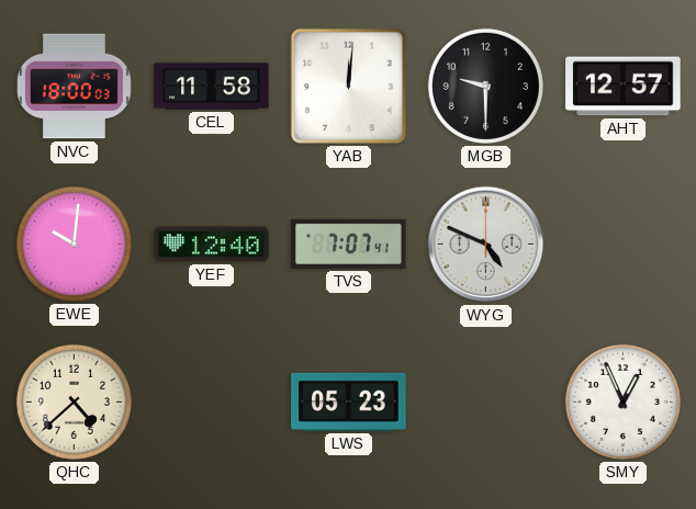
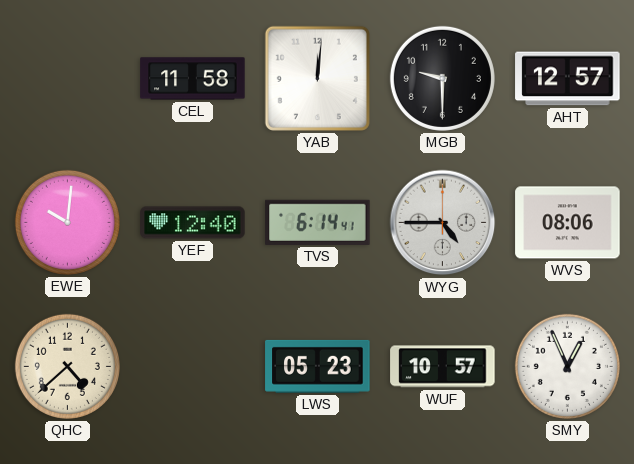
NVC: 18:00 -> none (75, 87)
TVS: 7:07 -> 6:14 (318, 222)
WYG: 4:49 -> 4:45 (443, 223)
WVS: none -> 08:06 (568, 223)
WUF: none -> 10:57 (443, 367)
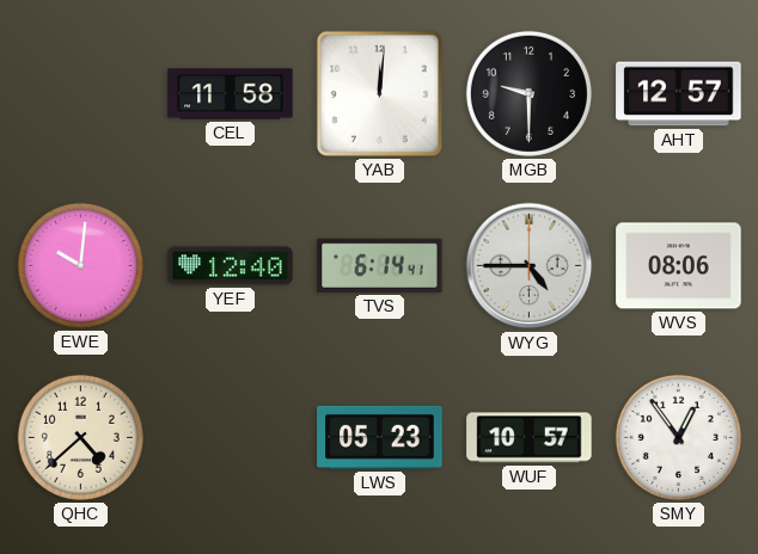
SMY: 12:56 -> 12:54 (678, 437)
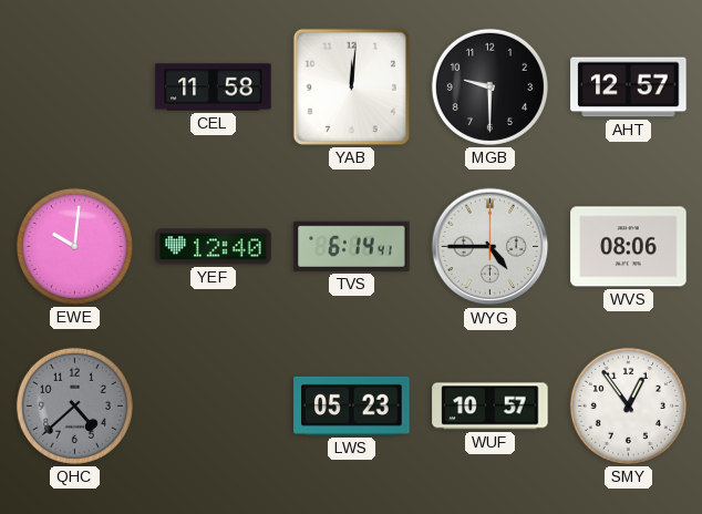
QHC dial: cream -> grey (74, 405)
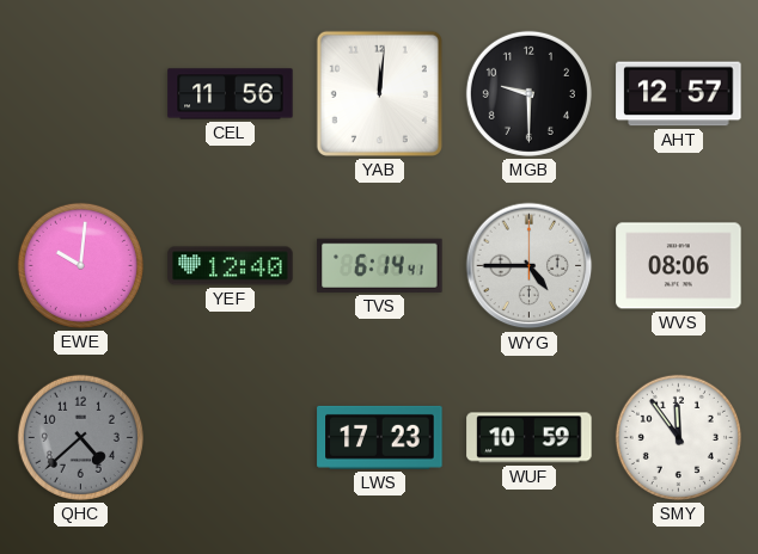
CEL: 11:58 -> 11:56 (231, 94)
LWS: 05:23 -> 17:23 (380, 437)
WUF: 10:57 -> 10:59 (530, 438)
SMY: 12:54 -> 11:54 (678, 437)
